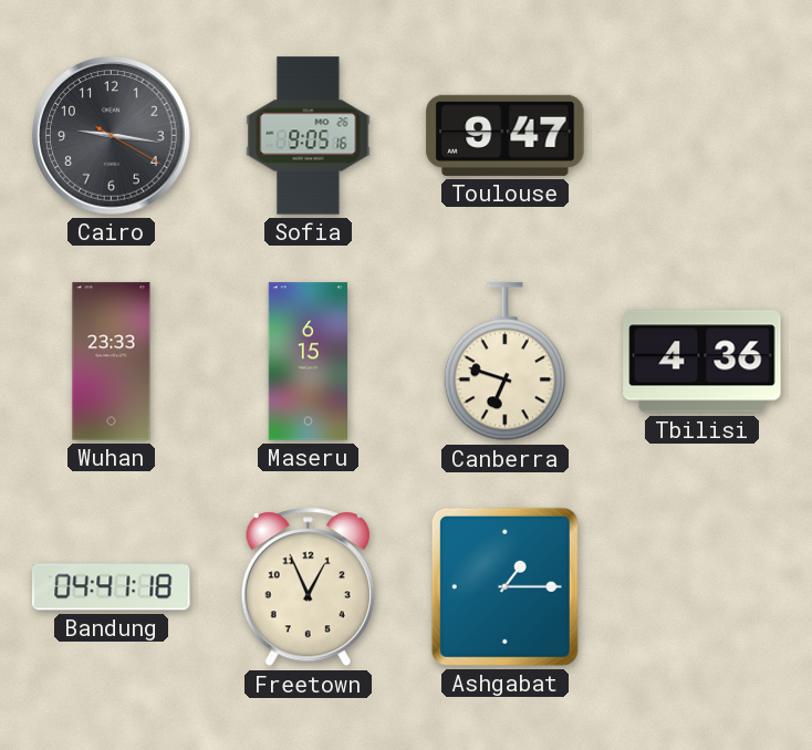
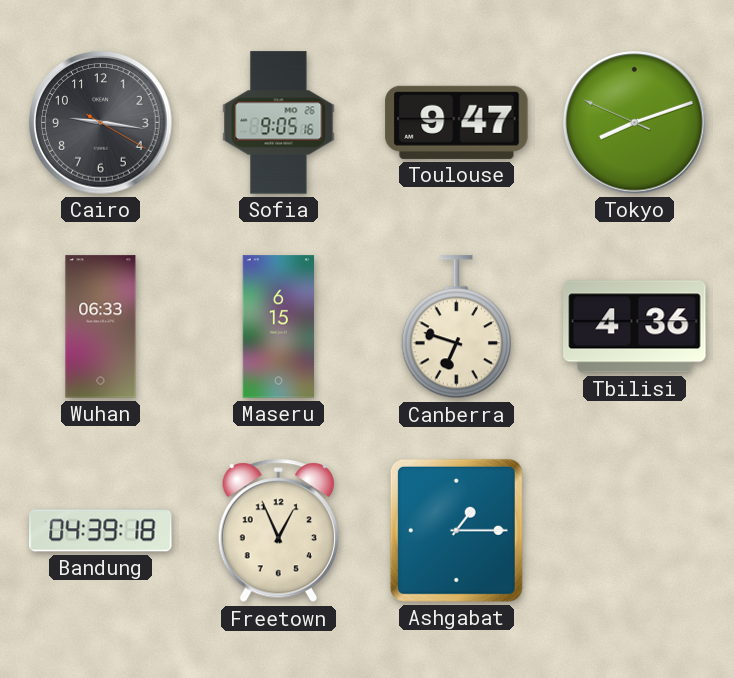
Tokyo: none -> 8:11 (635, 123)
Wuhan: 23:33 -> 06:33 (101, 327)
Bandung: 04:41 -> 04:39 (101, 531)
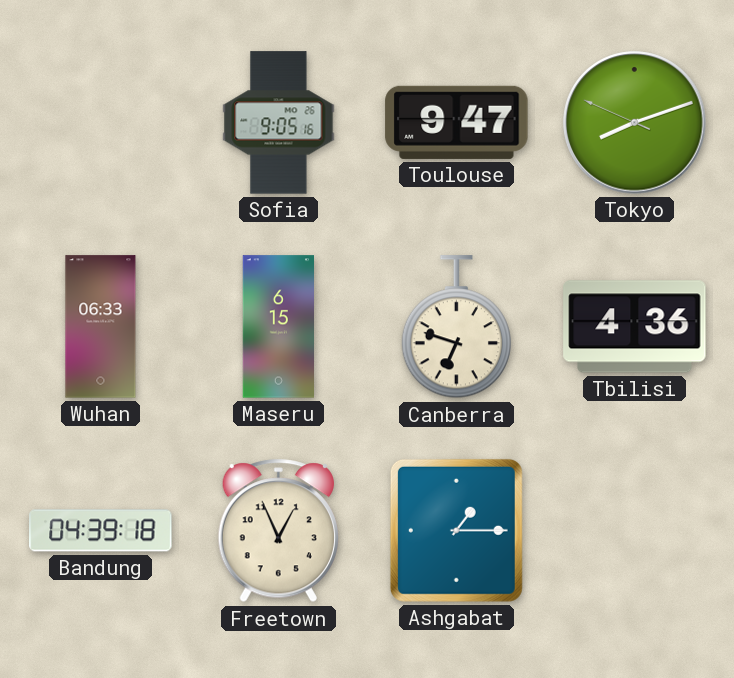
Cairo: 9:16 -> none (101, 123)
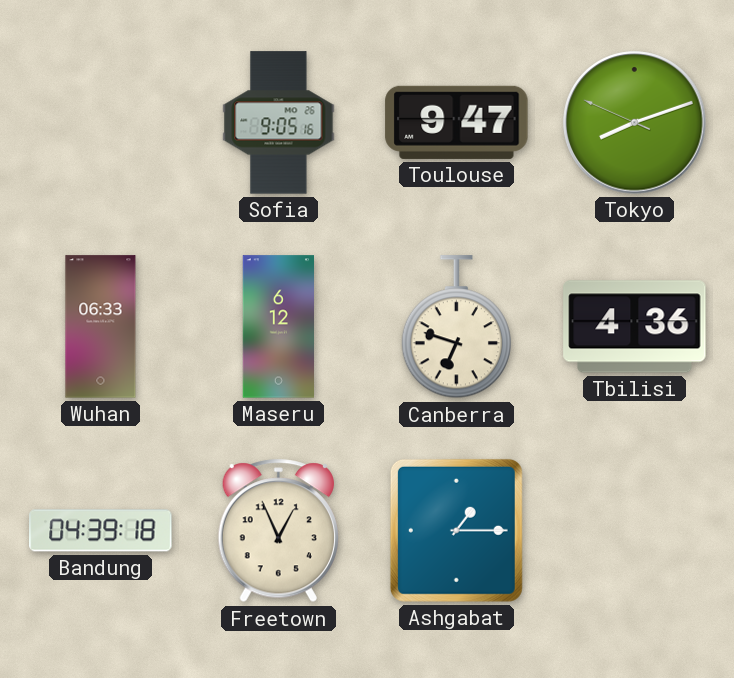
Maseru: 6:15 -> 6:12 (278, 327)
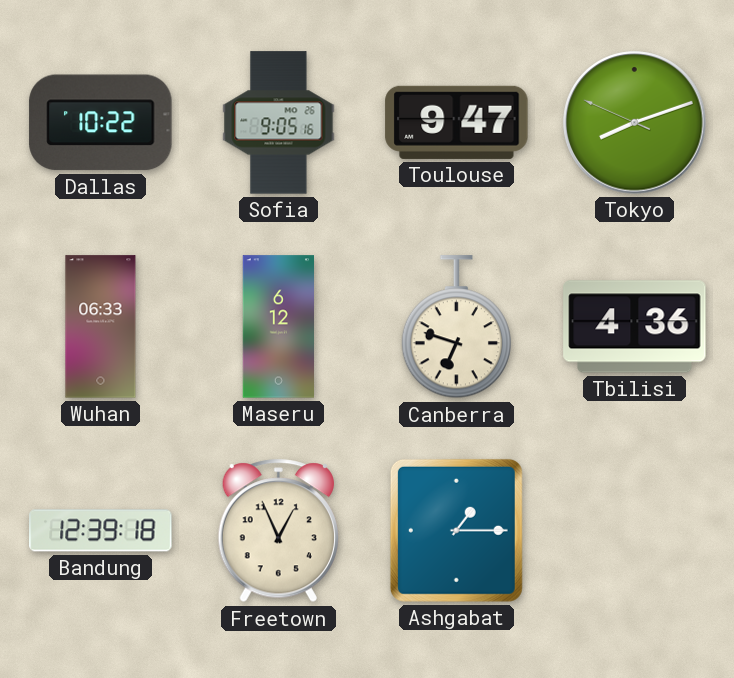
Dallas: none -> 10:22 (101, 123)
Bandung: 04:39 -> 12:39 (101, 531)
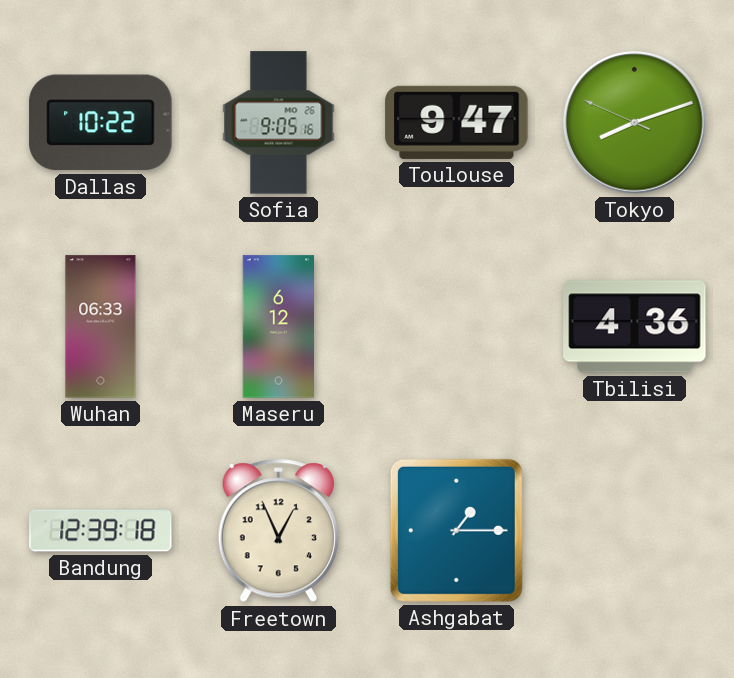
Canberra: 6:48 -> none (456, 327)
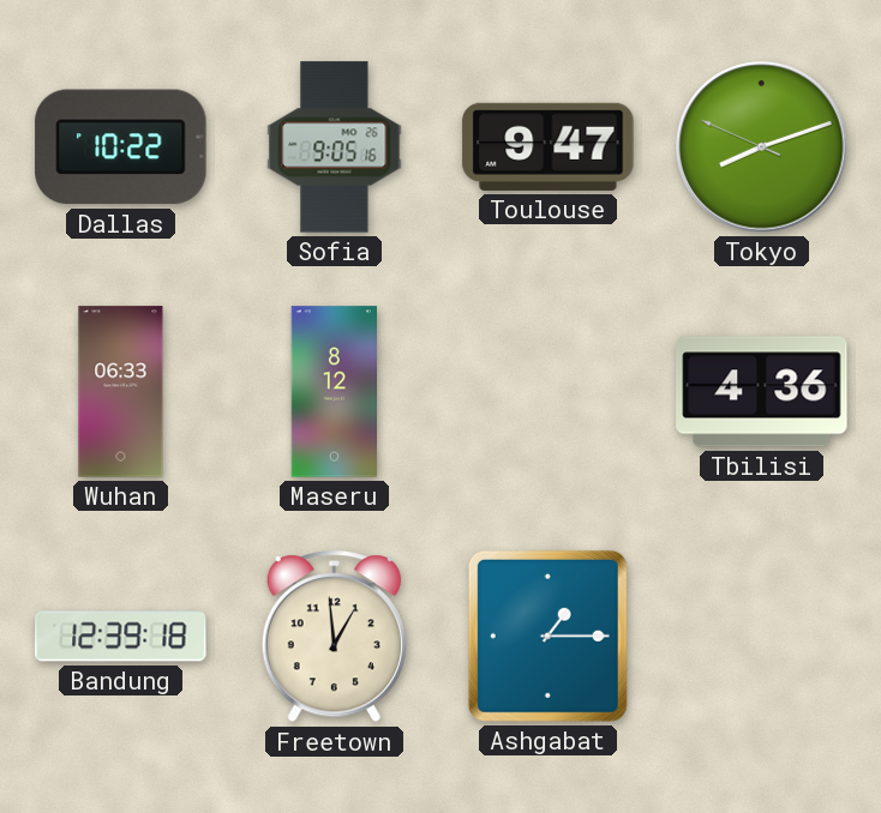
Maseru: 6:12 -> 8:12 (334, 392)
Freetown: 12:56 -> 12:59 (334, 637)
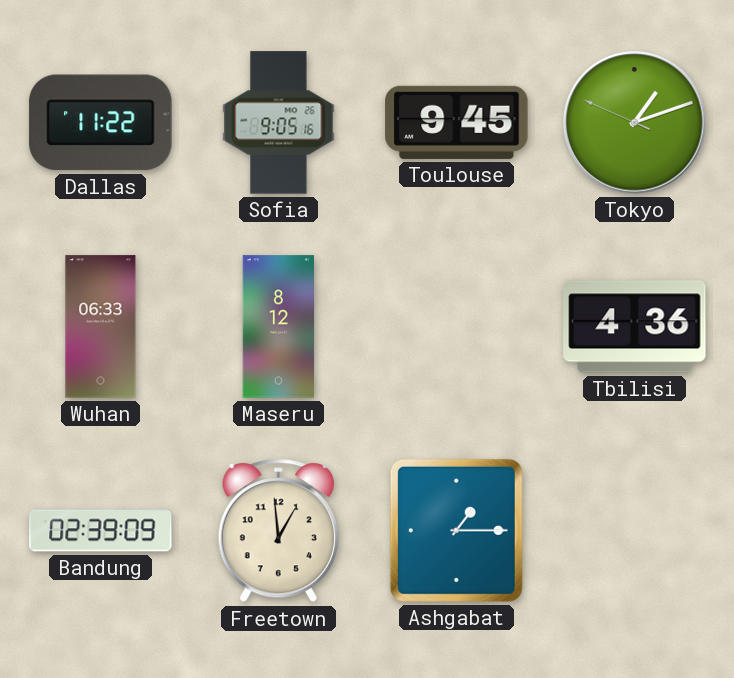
Dallas: 10:22 -> 11:22 (101, 123)
Toulouse: 9:47 -> 9:45 (457, 122)
Tokyo: 8:11 -> 1:11 (635, 123)
Bandung: 12:39 -> 02:39 (101, 531)
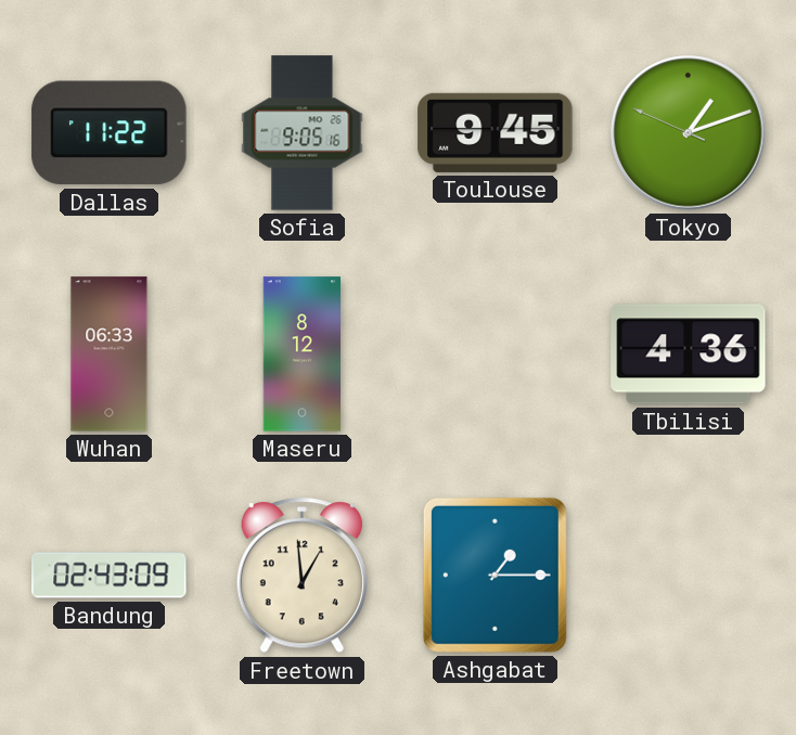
Bandung: 02:39 -> 02:43 (110, 576)
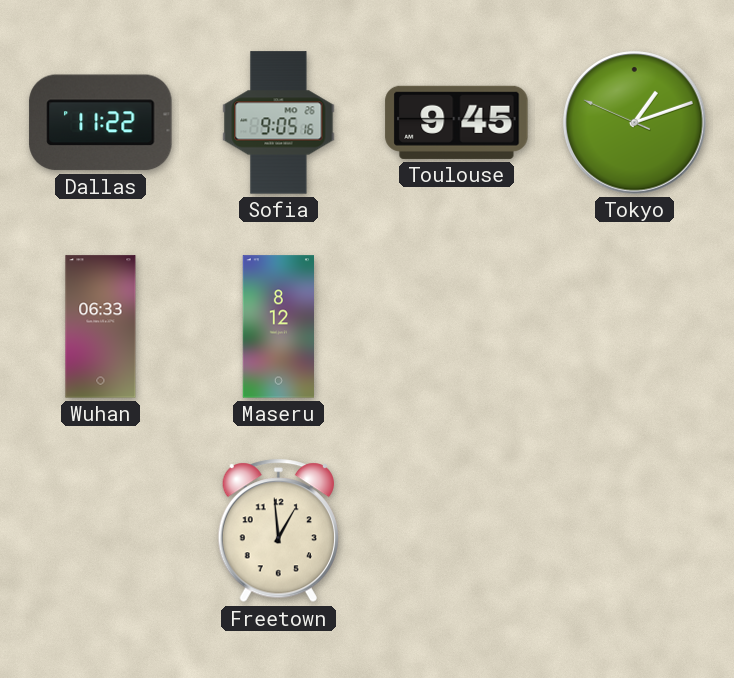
Tbilisi: 4:36 -> none (689, 354)
Bandung: 02:43 -> none (110, 576)
Ashgabat: 1:15 -> none (495, 575)
